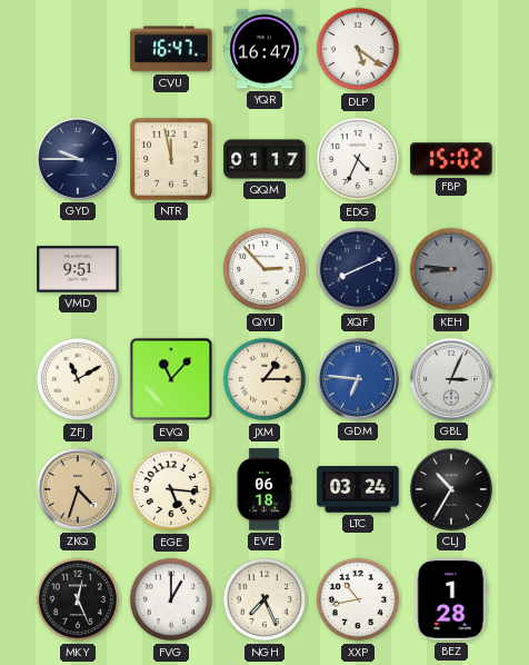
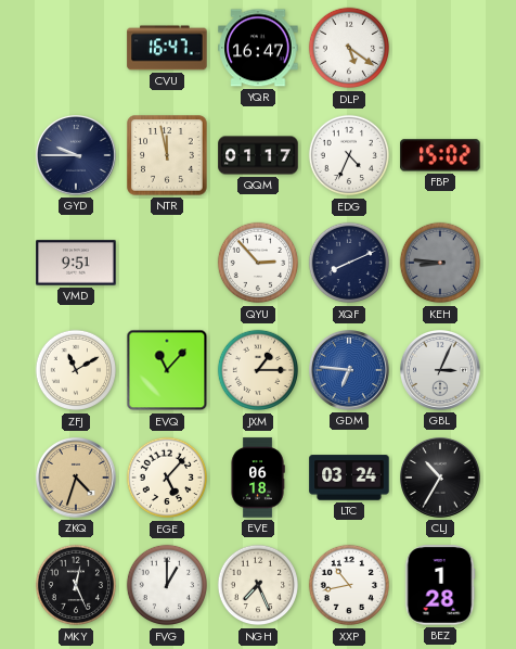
EGE: 5:16 -> 5:07 (167, 478)
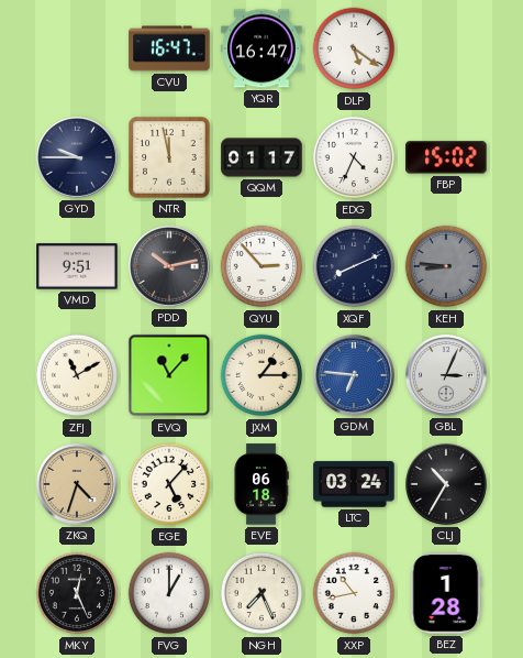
PDD: none -> 10:13 (170, 267)
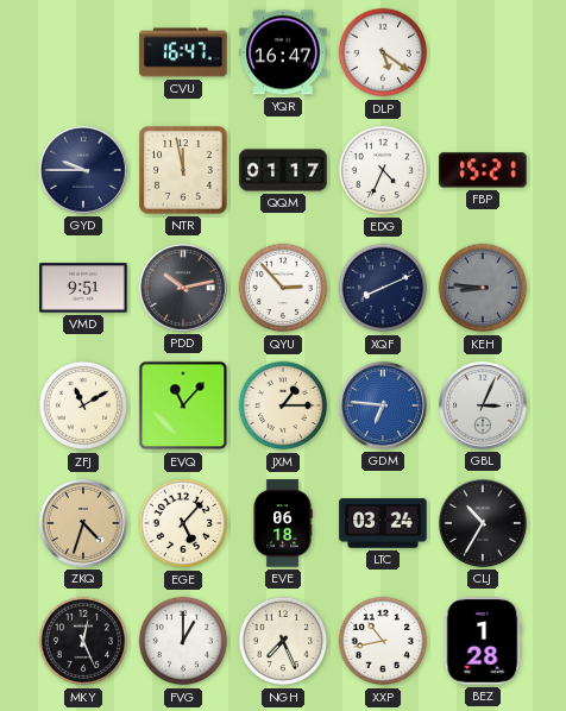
FBP: 15:02 -> 15:21 (483, 170)
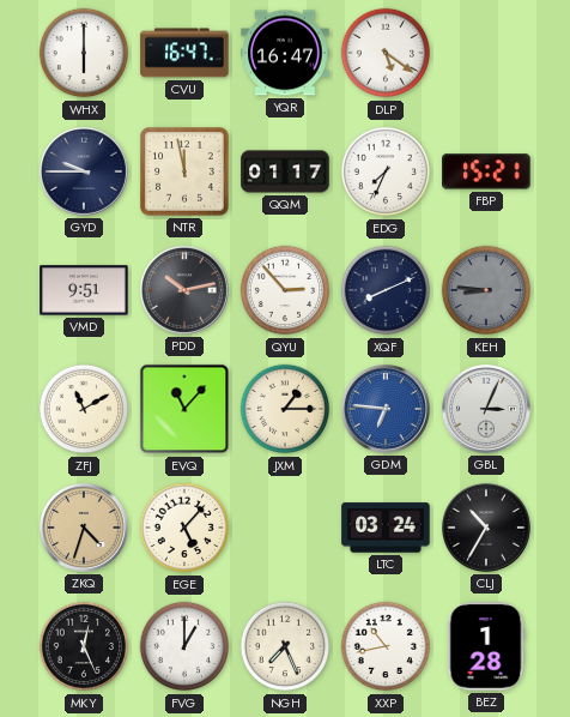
WHX: none -> 6:00 (84, 53)
EDG: 4:34 -> 7:34 (386, 171)
EVE: 06:18 -> none (283, 523)
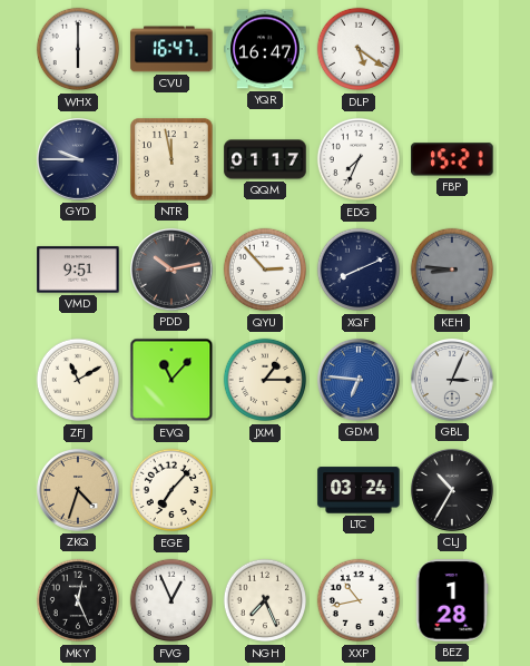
EGE: 5:07 -> 7:07 (171, 490)
FVG: 1:00 -> 12:56 (171, 600)
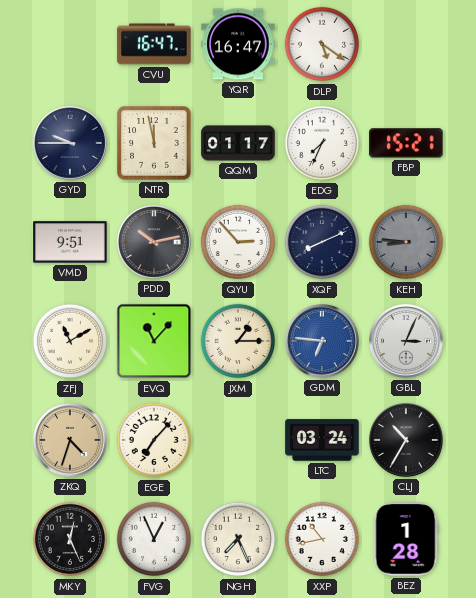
WHX: 6:00 -> none (78, 49)
